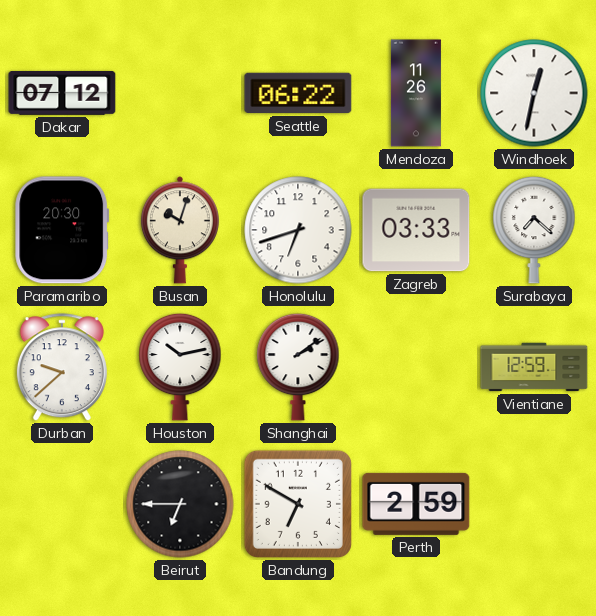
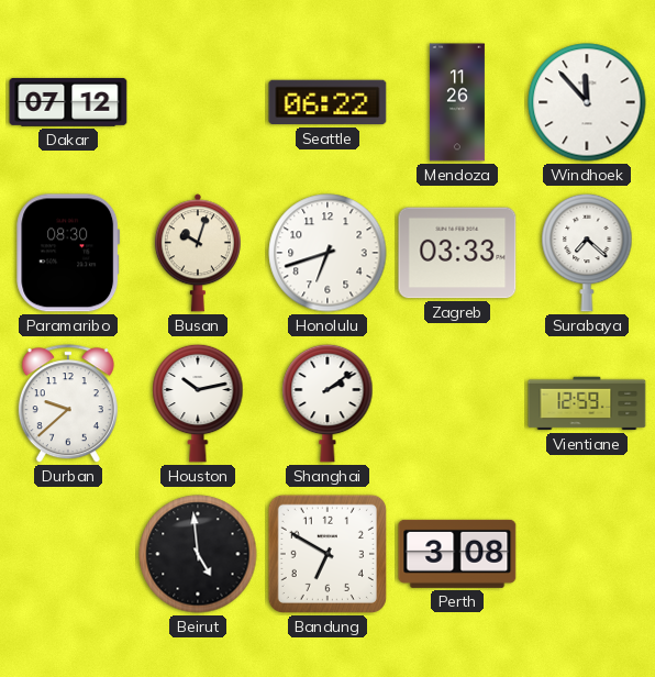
Windhoek: 12:32 -> 11:53 (587, 102)
Paramaribo: 20:30 -> 08:30 (68, 253)
Beirut: 6:45 -> 4:59 (198, 554)
Perth: 2:59 -> 3:08 (457, 554)
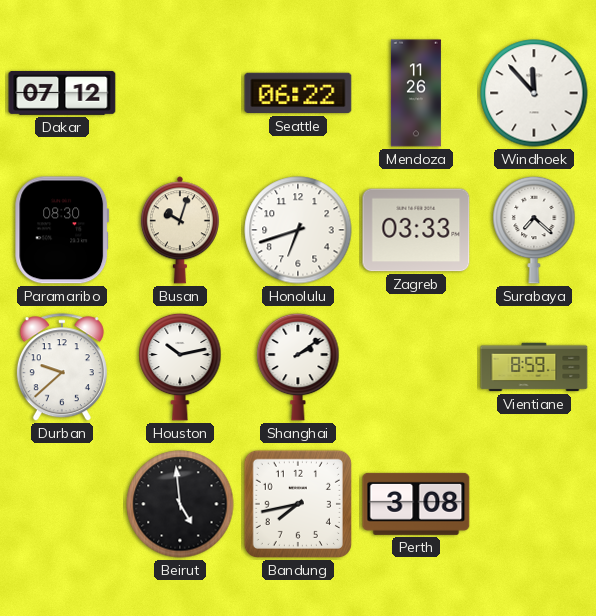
Vientiane: 12:59 -> 8:59 (534, 367)
Bandung: 6:50 -> 7:43 (298, 504)
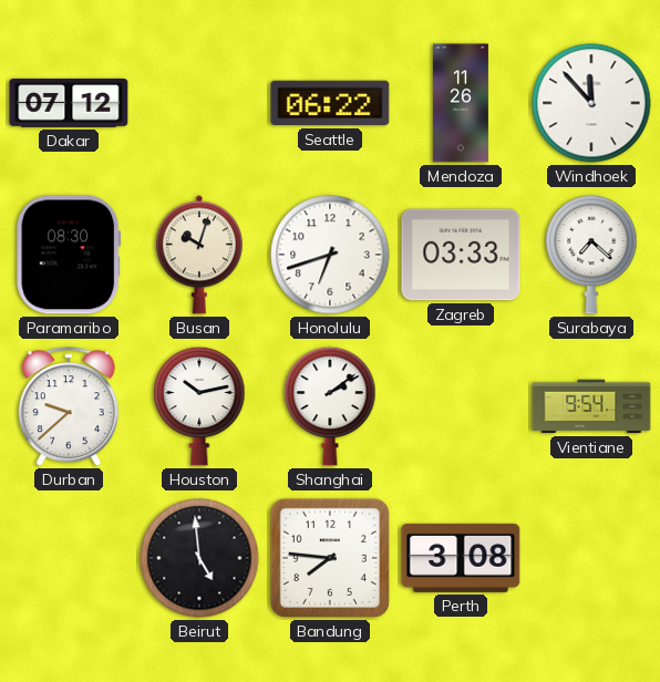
Vientiane: 8:59 -> 9:54 (591, 406)
Bandung: 7:43 -> 7:46 (330, 558)
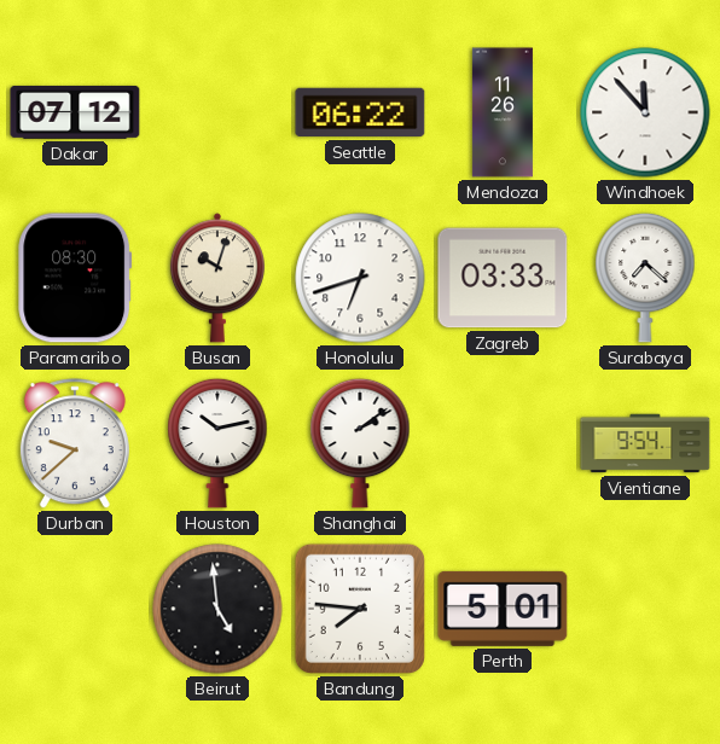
Perth: 3:08 -> 5:01 (503, 609)
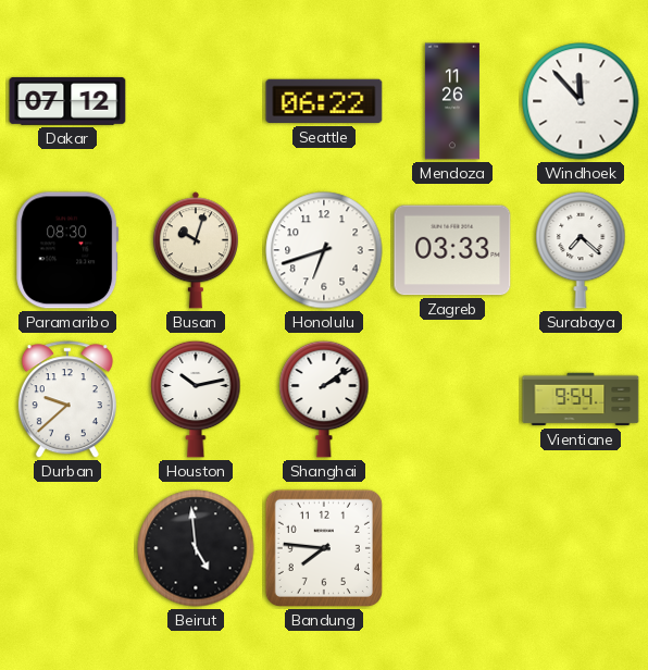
Perth: 5:01 -> none (503, 609)
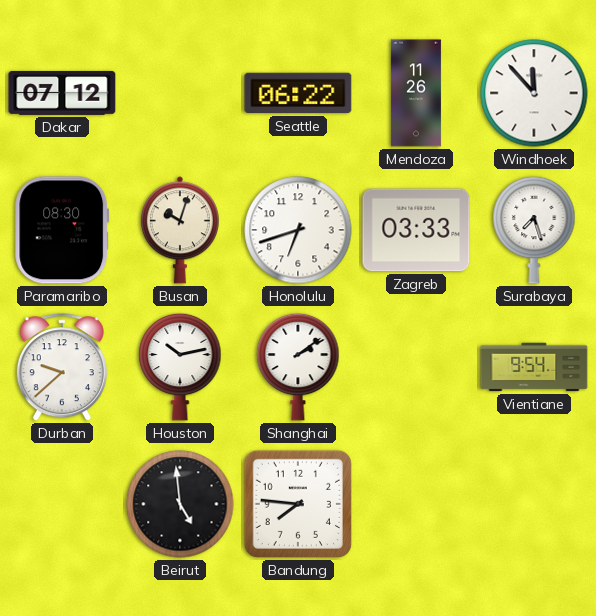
Surabaya: 7:22 -> 7:27 (534, 230)
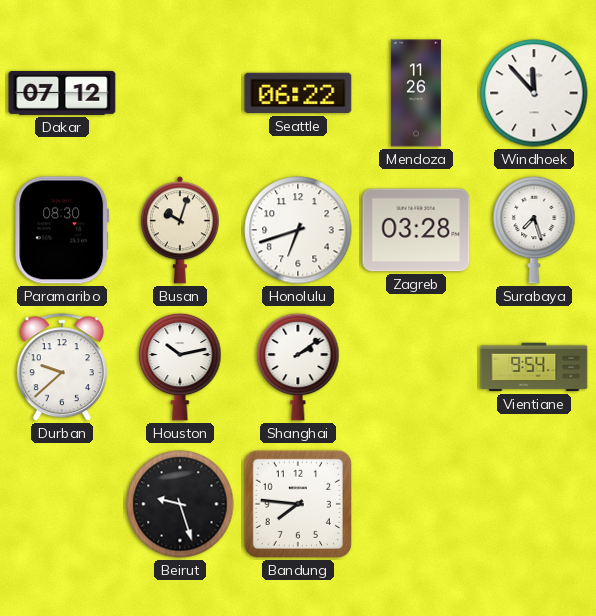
Zagreb: 03:33 -> 03:28 (416, 230)
Beirut: 4:59 -> 9:27 (180, 504)
